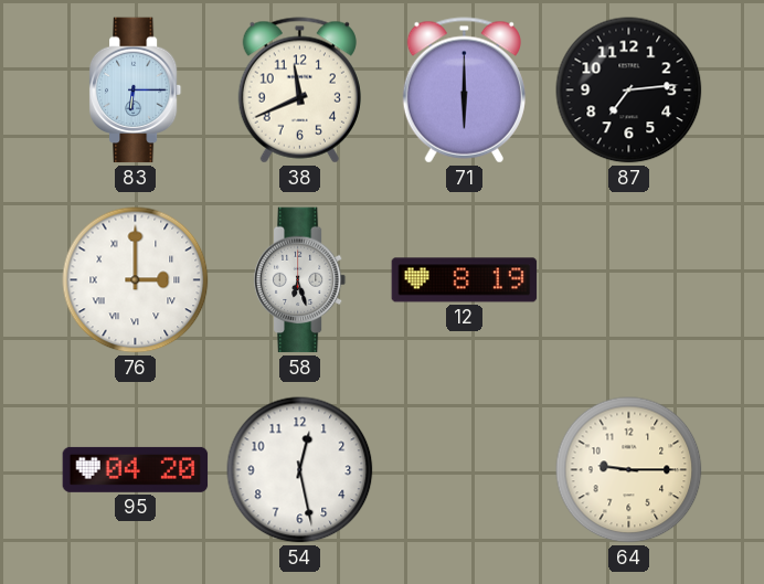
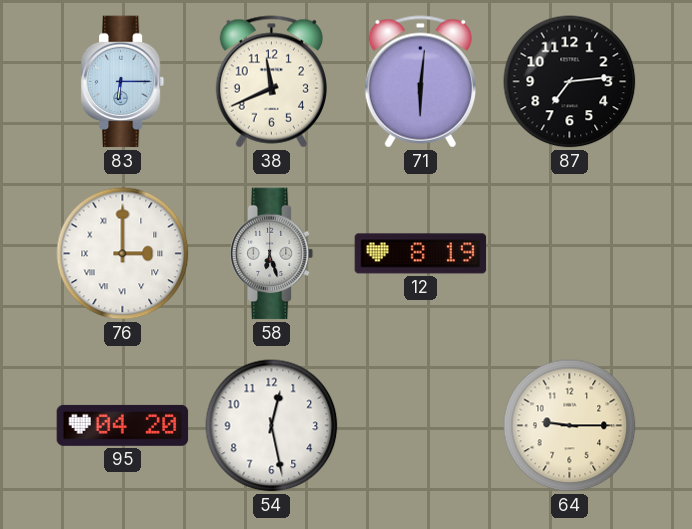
71: 6:00 -> 6:01 (420, 82)
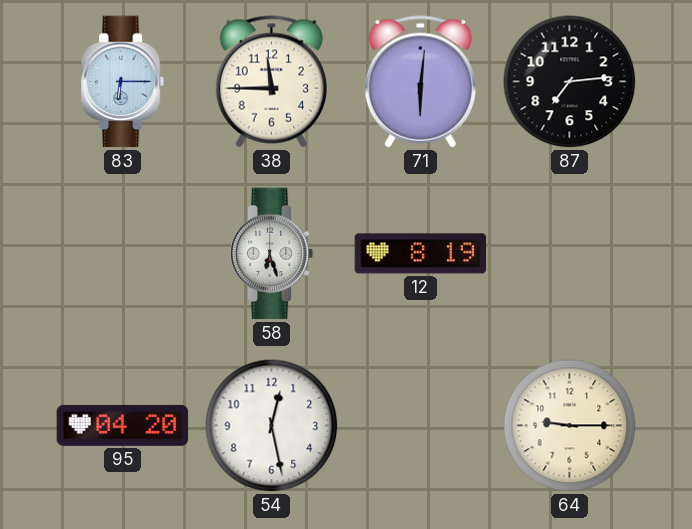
38: 11:41 -> 11:45 (271, 82)
76: 3:00 -> none (123, 254)
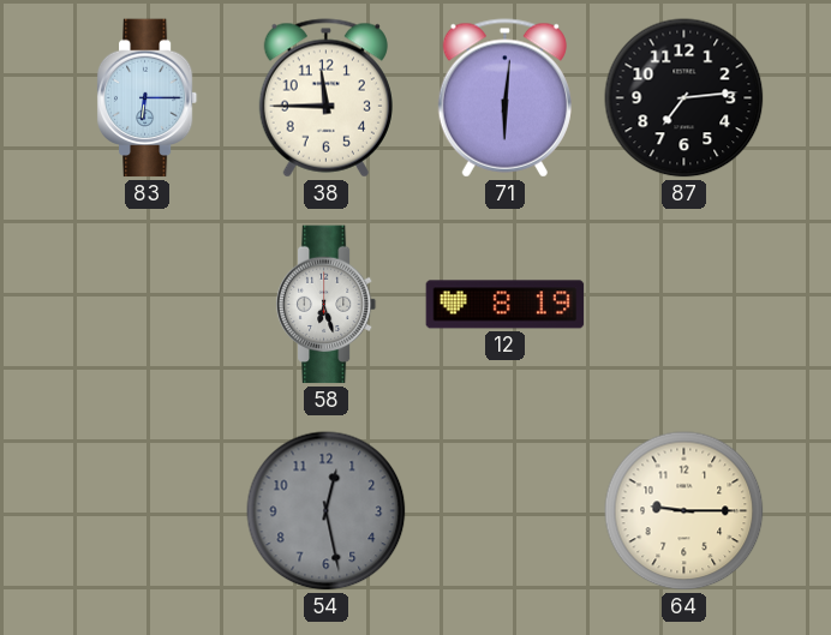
95: 04:20 -> none (123, 425)
54 dial: white -> grey (327, 511)
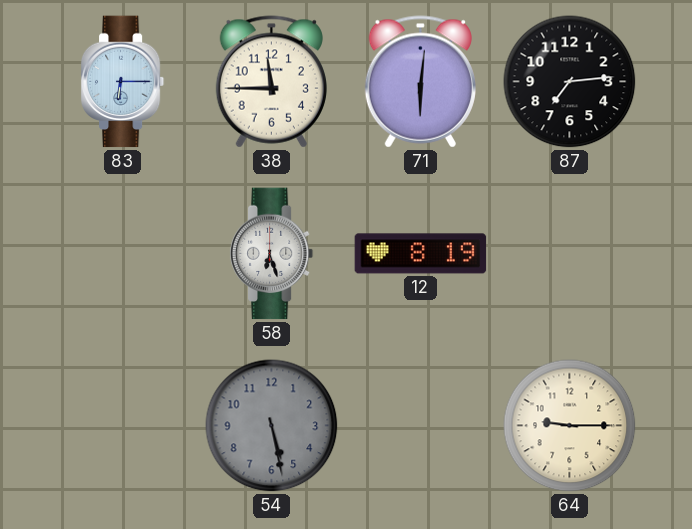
54: 12:28 -> 5:28 (272, 426)
